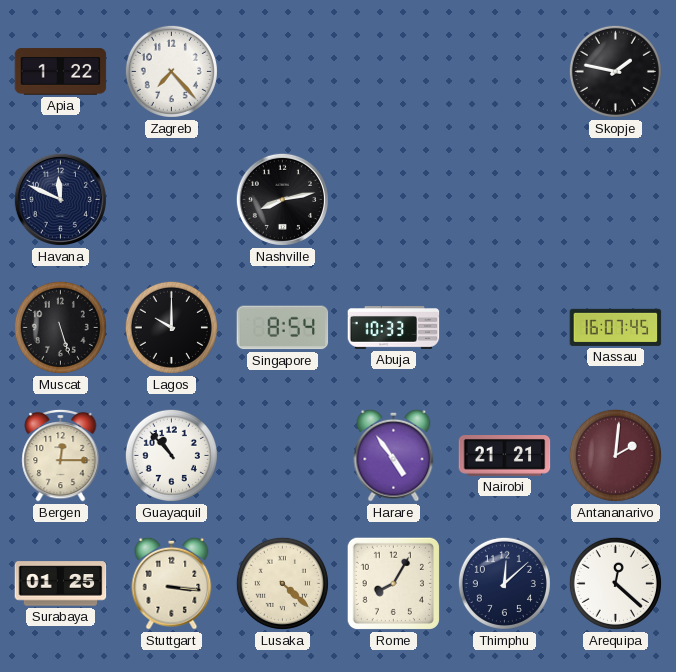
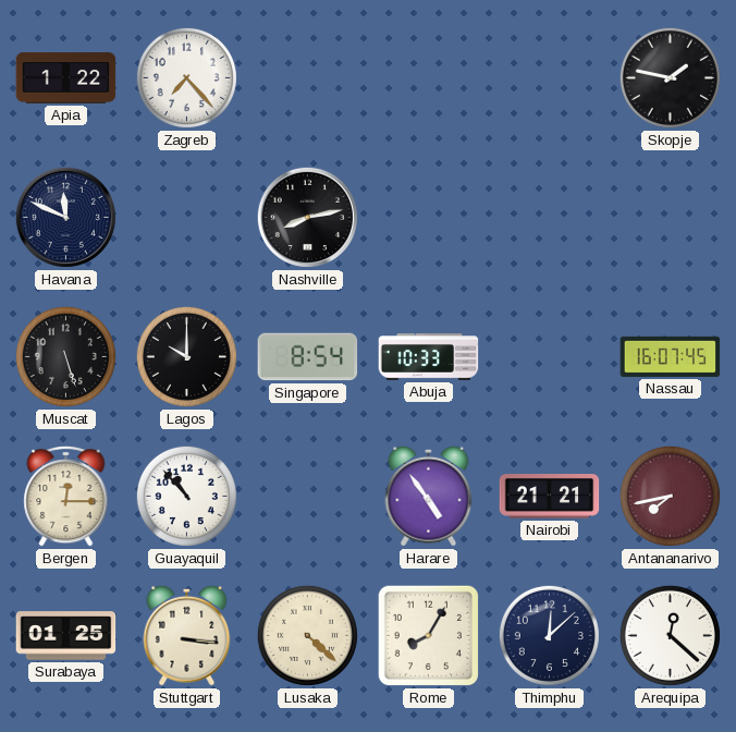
Antananarivo: 2:01 -> 7:43 (670, 496)
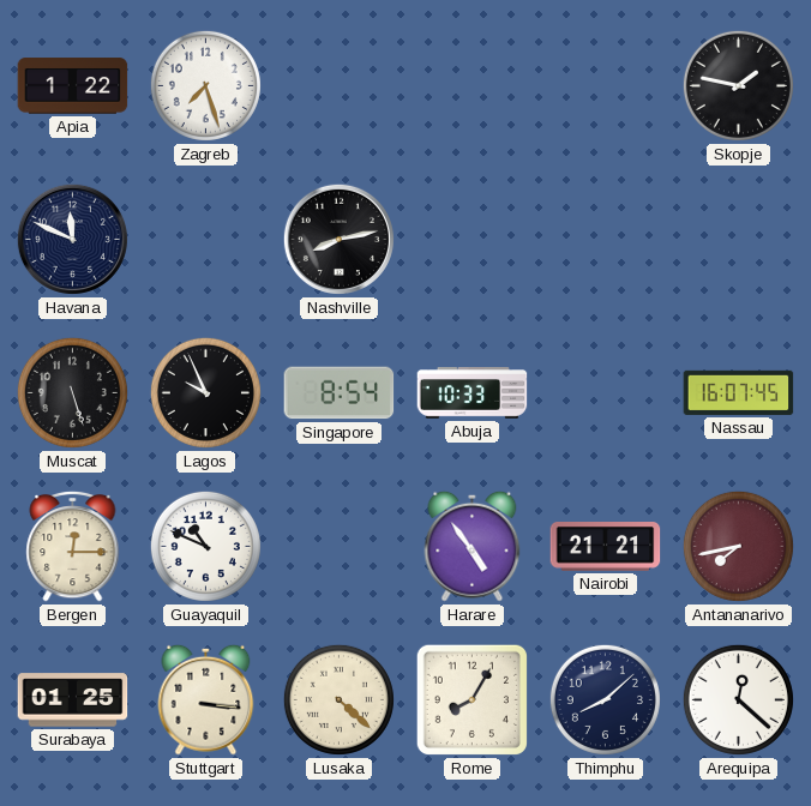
Zagreb: 7:23 -> 7:27 (205, 85)
Lagos: 10:00 -> 9:56 (205, 392)
Guayaquil: 10:53 -> 10:49 (205, 546)
Thimphu: 12:08 -> 8:08 (605, 699)
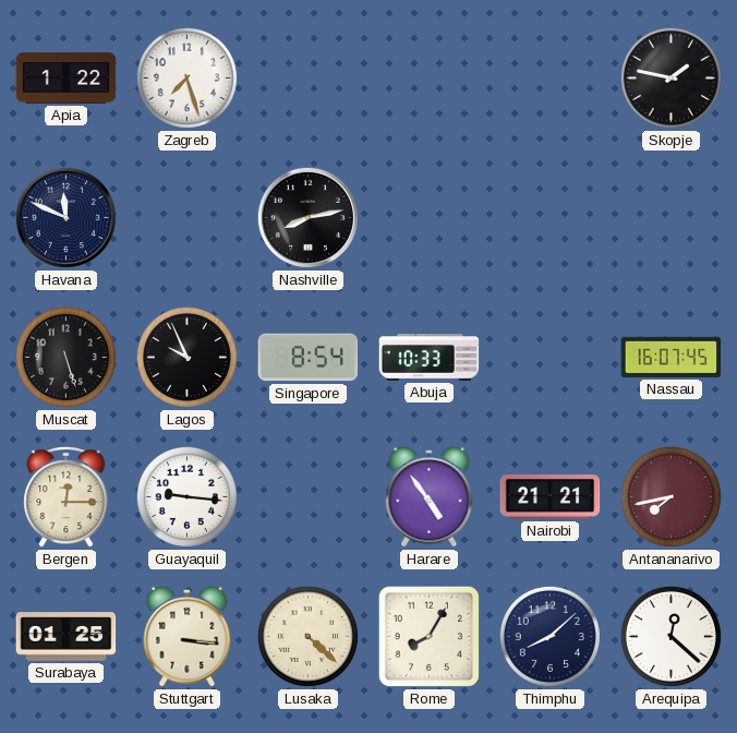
Guayaquil: 10:49 -> 9:16 (186, 496)
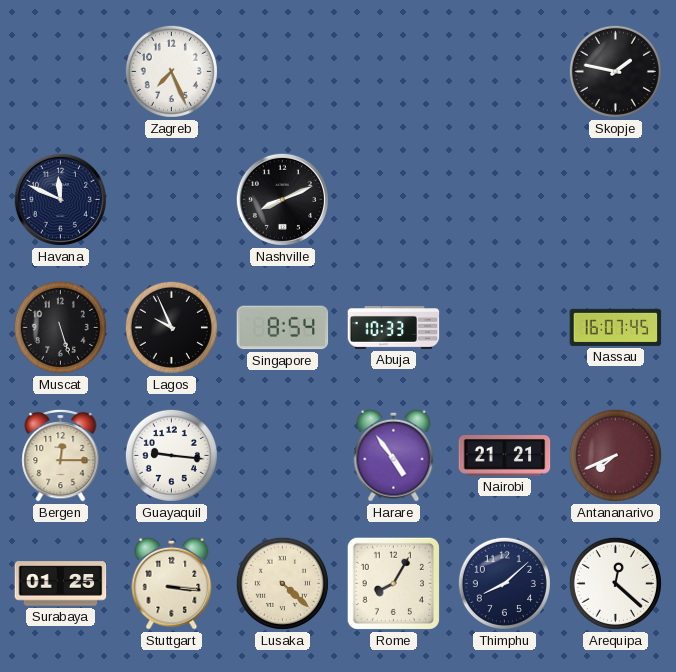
Apia: 1:22 -> none (67, 79)
Zagreb: 7:27 -> 7:26 (171, 71)
Nashville: 8:13 -> 8:11 (282, 199)
Antananarivo: 7:43 -> 7:41 (615, 455)
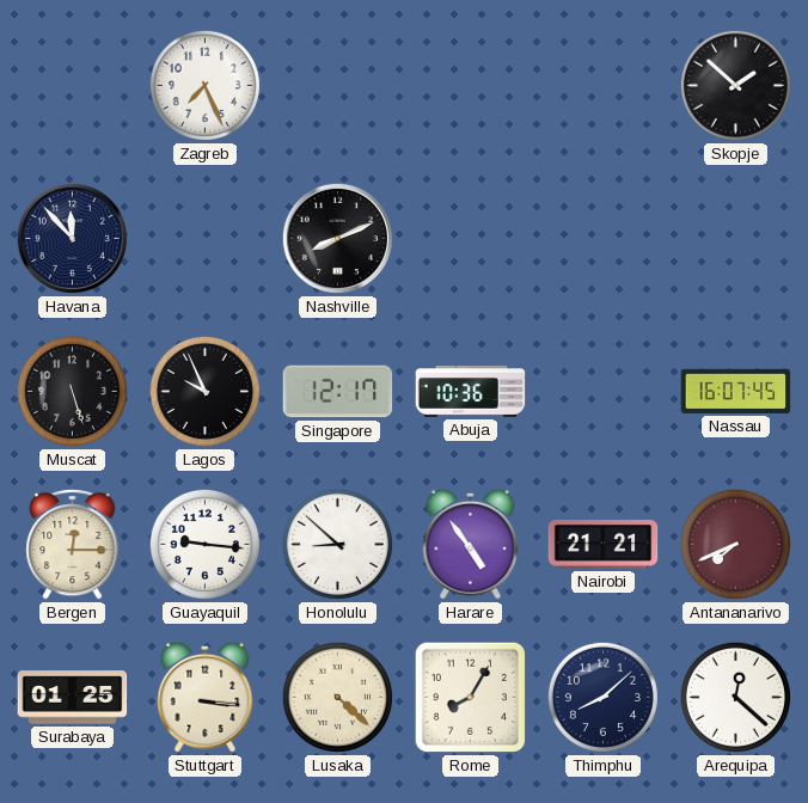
Skopje: 1:47 -> 1:52 (735, 85)
Havana: 11:49 -> 11:53 (72, 238)
Singapore: 8:54 -> 12:17 (338, 392)
Abuja: 10:33 -> 10:36 (471, 392)
Honolulu: none -> 8:52 (337, 544)
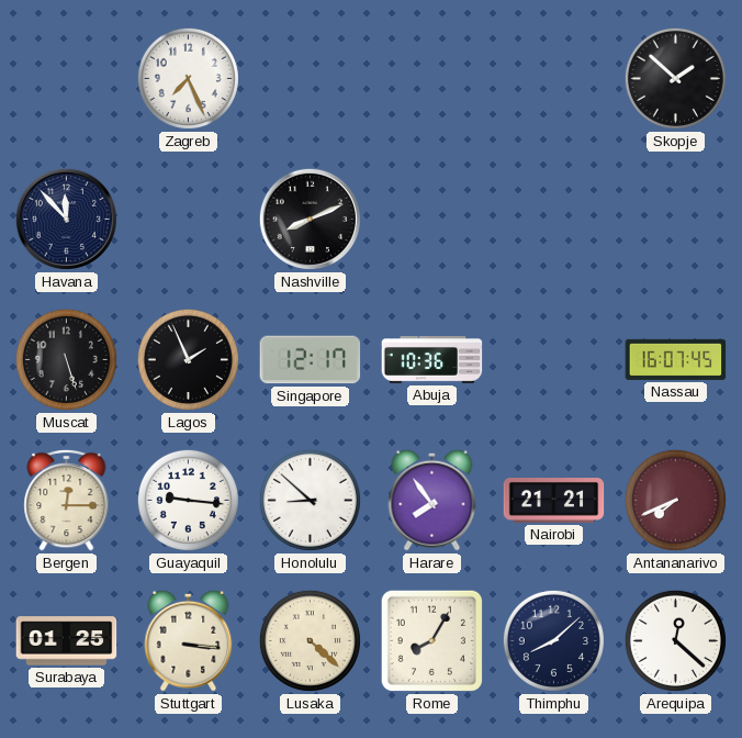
Lagos: 9:56 -> 1:56 (188, 359)
Harare: 4:54 -> 7:54 (432, 500)
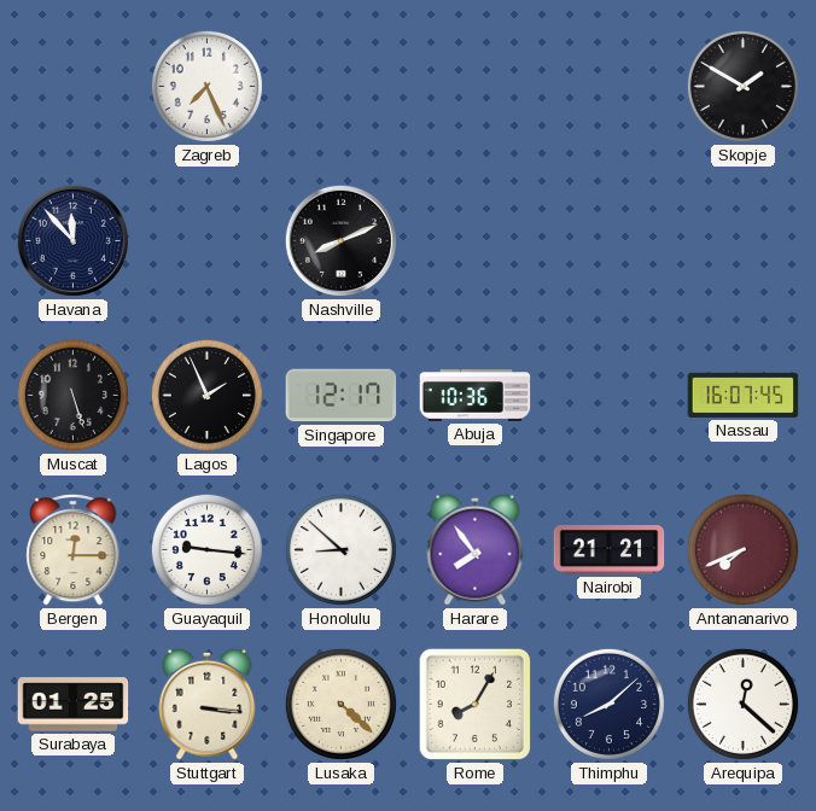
Skopje: 1:52 -> 1:50 (742, 86)
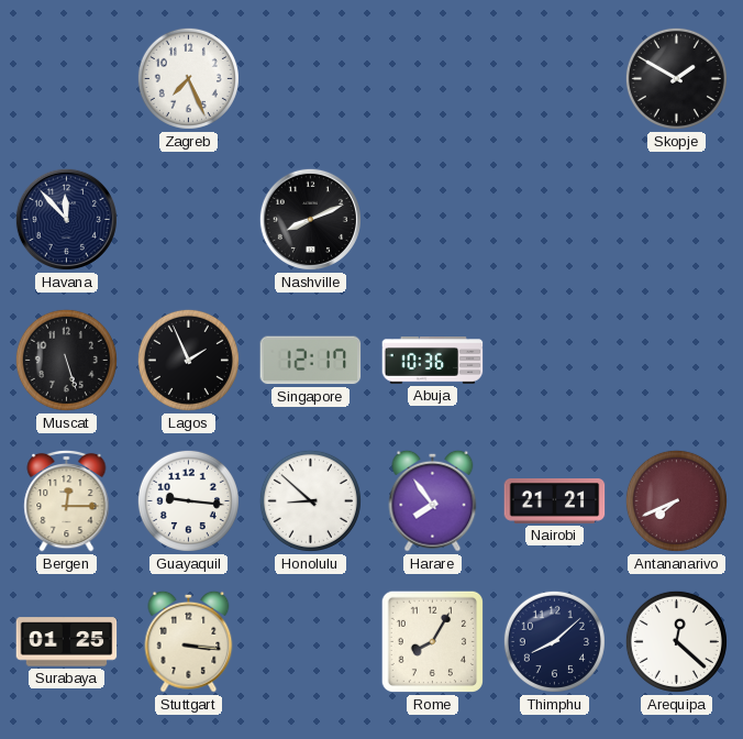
Nassau: 16:07 -> none (744, 395)
Lusaka: 4:22 -> none (340, 704)
